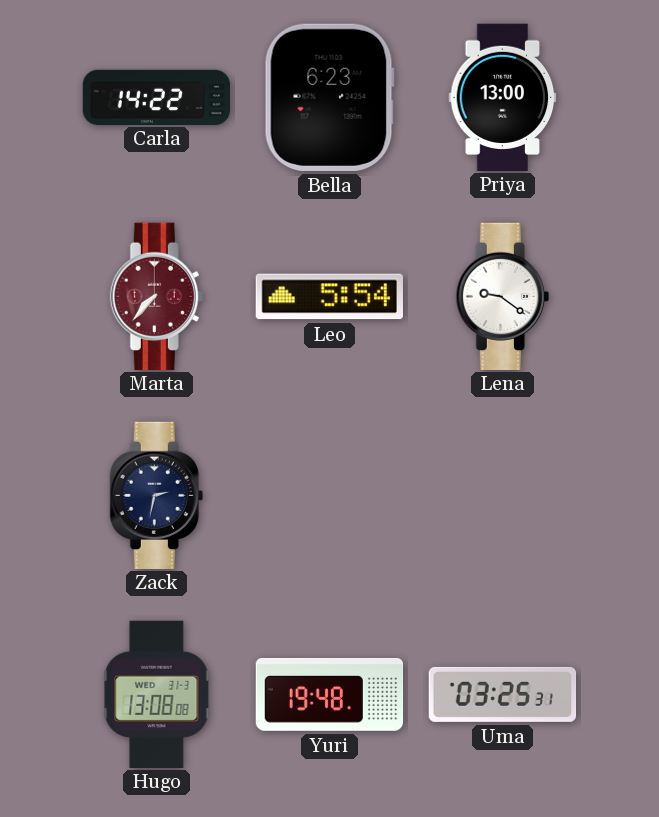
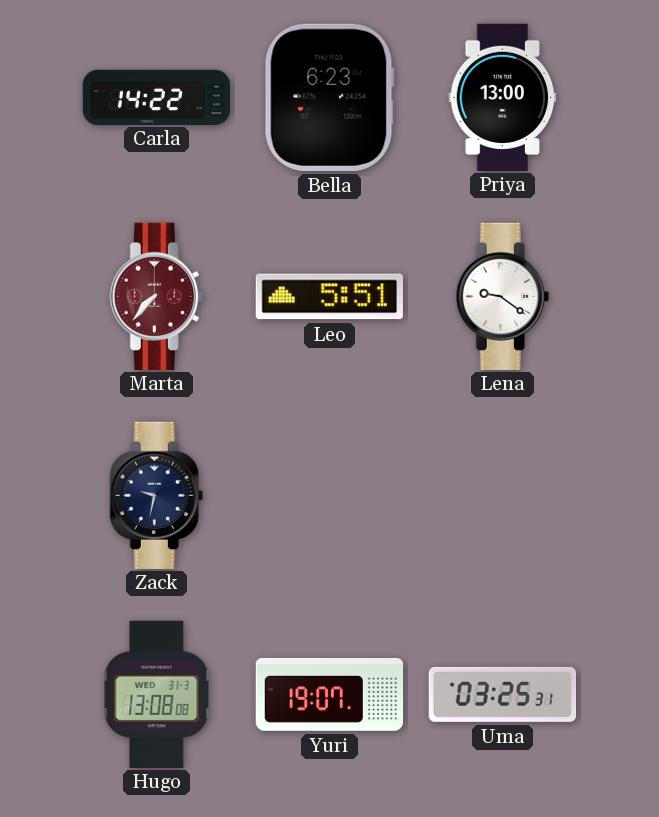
Leo: 5:54 -> 5:51 (329, 297)
Zack: 2:32 -> 9:32 (156, 495)
Yuri: 19:48 -> 19:07 (330, 694)
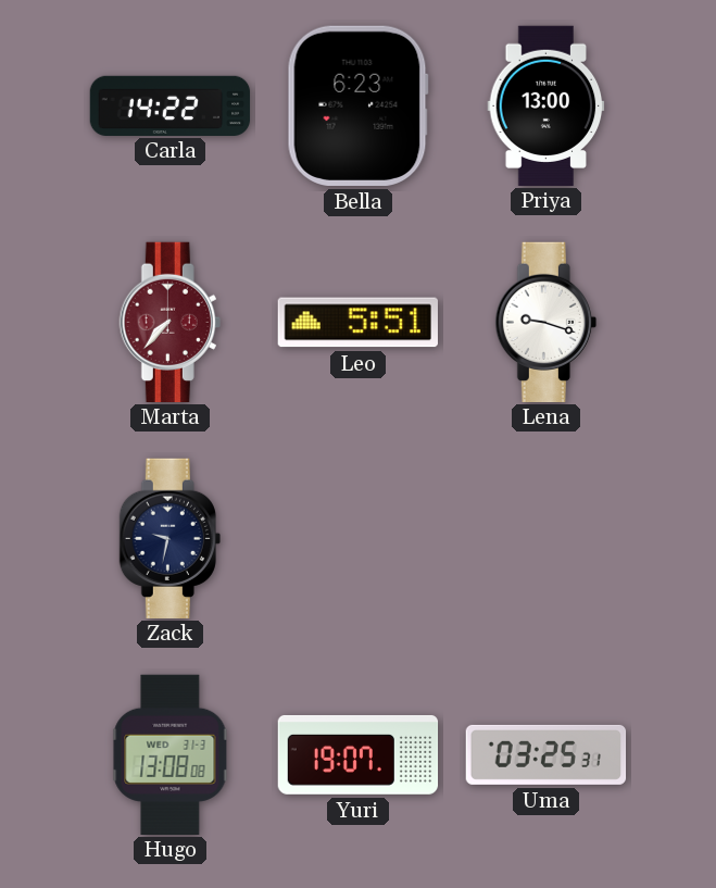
Lena: 9:21 -> 9:18 (545, 322)
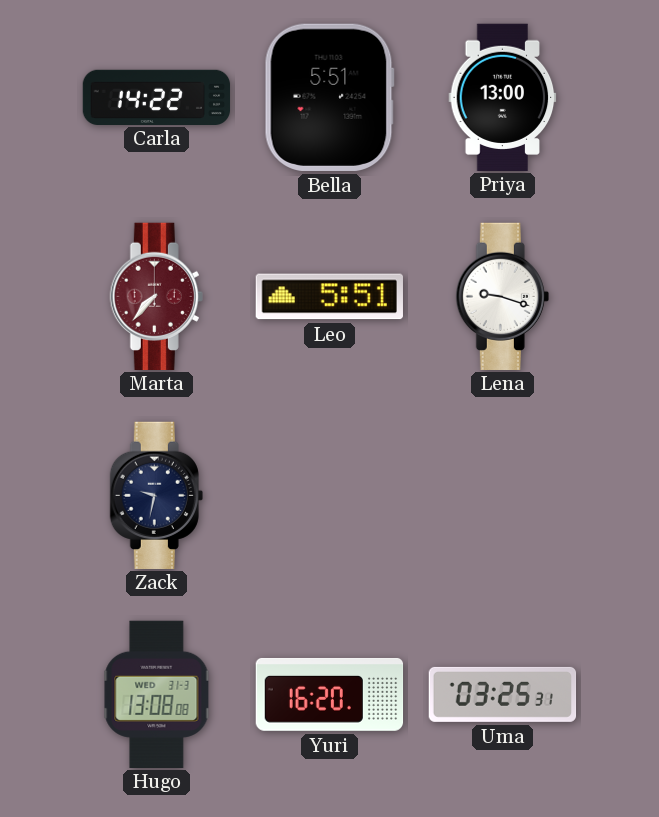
Bella: 6:23 -> 5:51 (329, 97)
Yuri: 19:07 -> 16:20 (330, 694)
